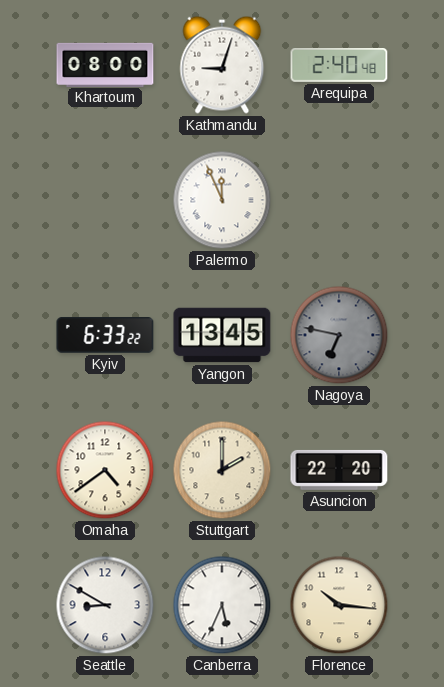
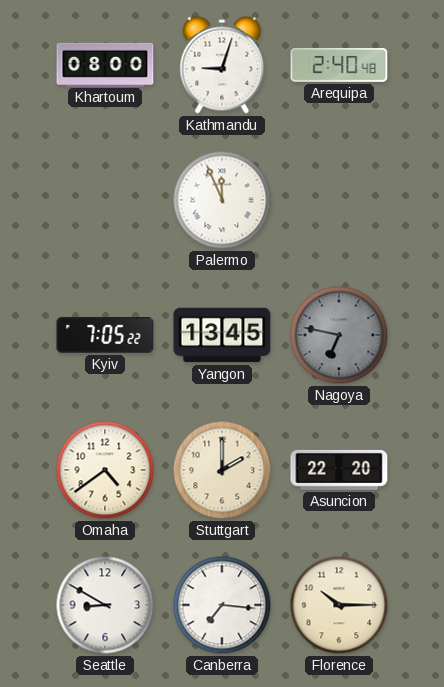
Kyiv: 6:33 -> 7:05 (105, 335)
Canberra: 5:34 -> 7:16 (222, 605)
Florence: 10:16 -> 10:15 (339, 605)
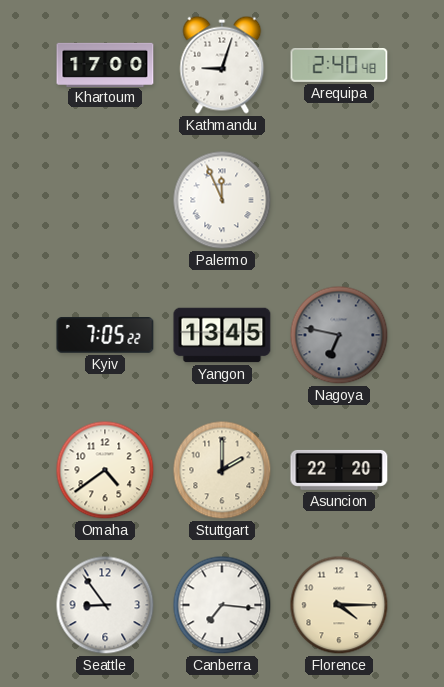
Khartoum: 08:00 -> 17:00 (105, 64)
Seattle: 8:50 -> 8:54 (105, 605)
Florence: 10:15 -> 4:15 (339, 605)
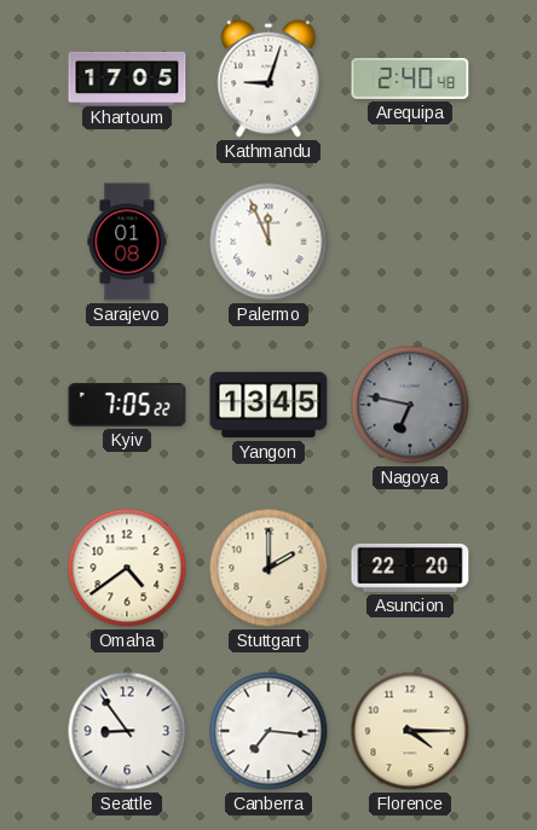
Khartoum: 17:00 -> 17:05 (127, 77)
Sarajevo: none -> 01:08 (127, 242)
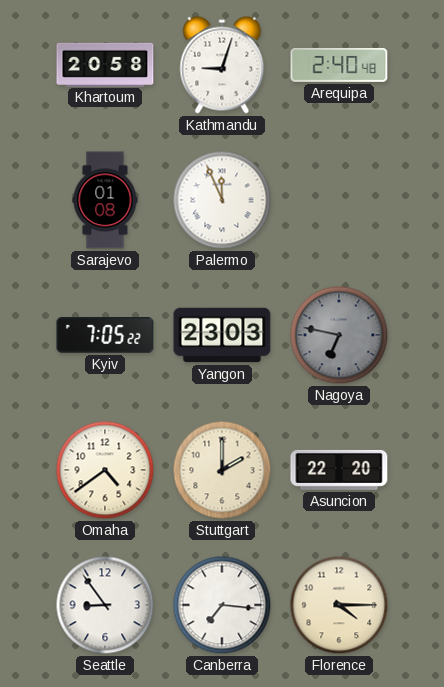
Khartoum: 17:05 -> 20:58 (105, 64)
Yangon: 13:45 -> 23:03 (222, 335)
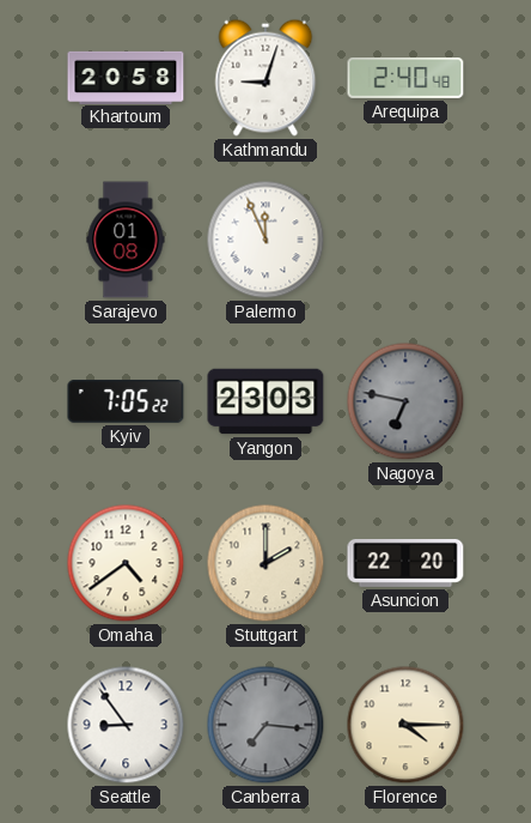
Canberra dial: white -> grey (265, 725)
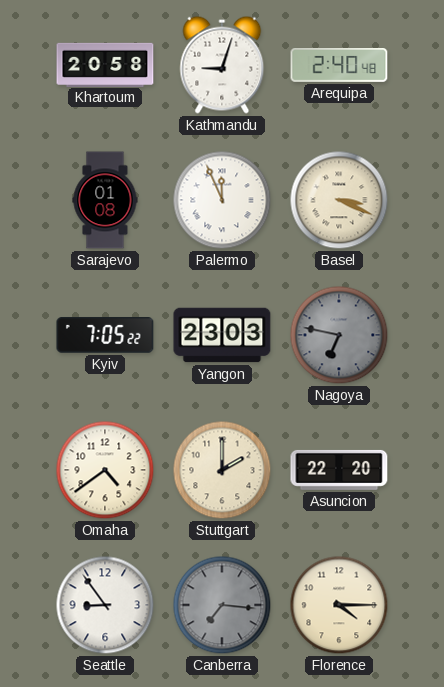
Basel: none -> 3:19 (339, 200)
